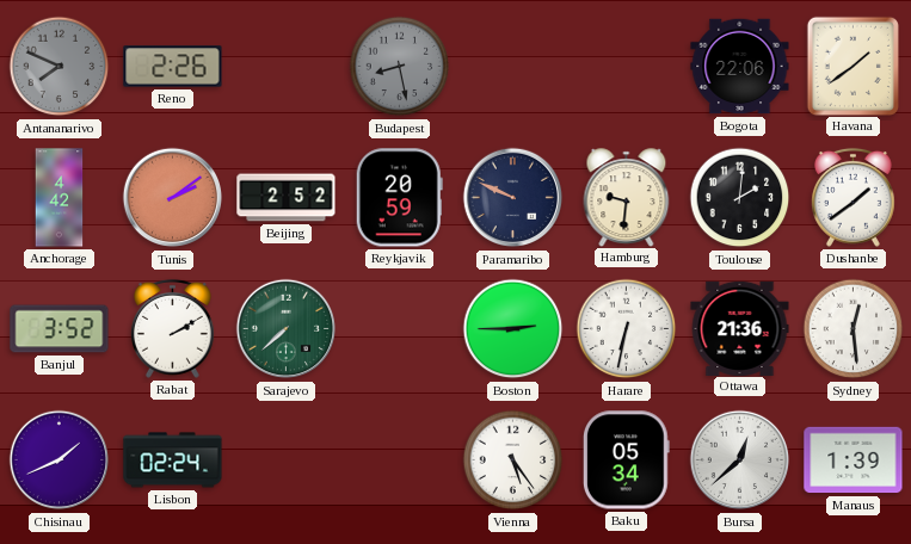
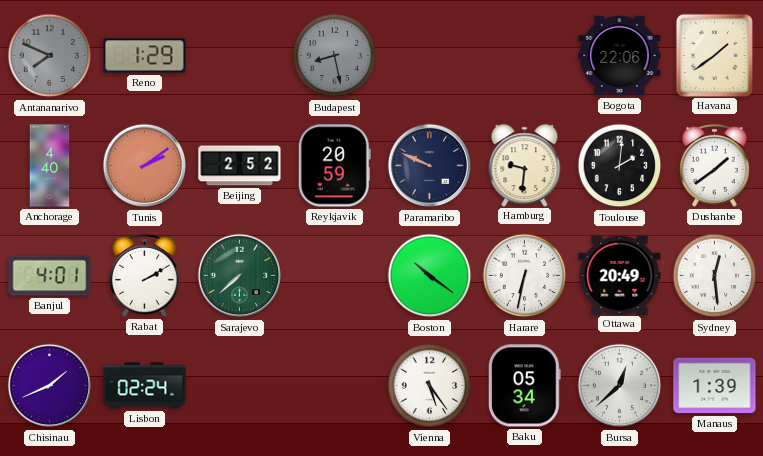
Reno: 2:26 -> 1:29 (145, 56)
Anchorage: 4:42 -> 4:40 (50, 166)
Banjul: 3:52 -> 4:01 (50, 276)
Boston: 2:45 -> 10:21 (430, 276)
Ottawa: 21:36 -> 20:49 (620, 275)
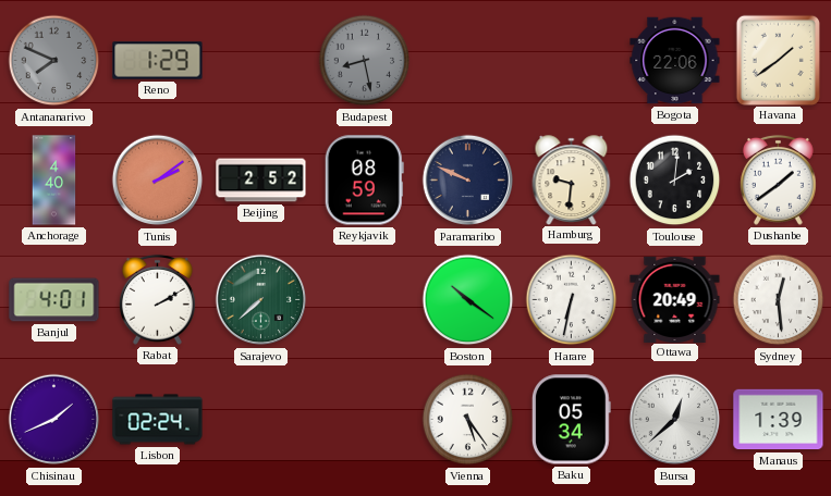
Reykjavik: 20:59 -> 08:59 (364, 181)
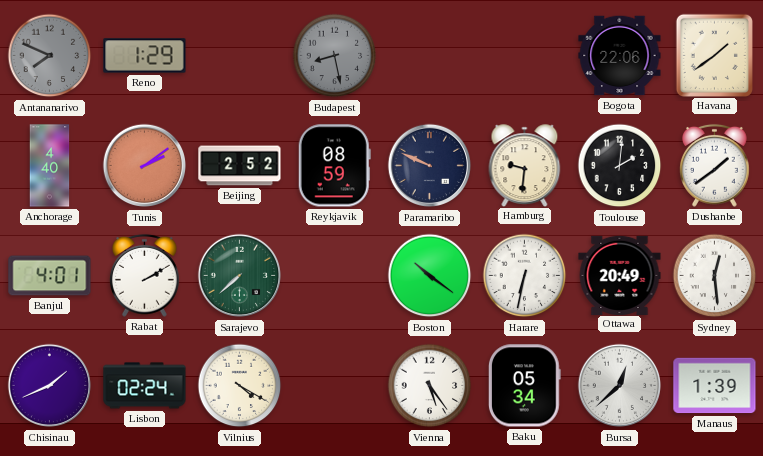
Vilnius: none -> 4:20 (240, 386)
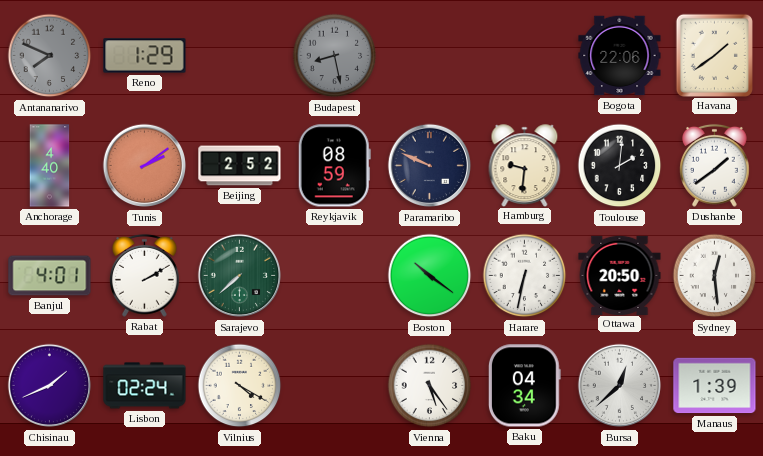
Ottawa: 20:49 -> 20:50 (620, 275)
Baku: 05:34 -> 04:34 (524, 386)
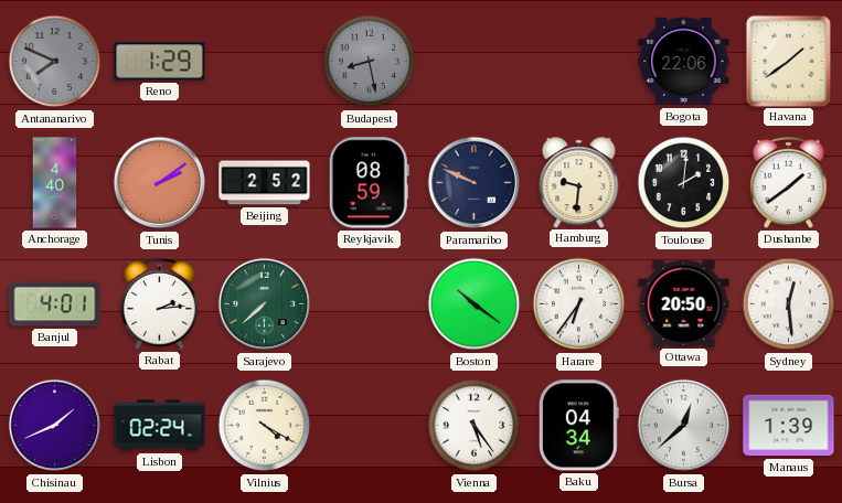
Rabat: 2:10 -> 2:14 (160, 303)
Harare: 6:32 -> 6:36 (579, 304)
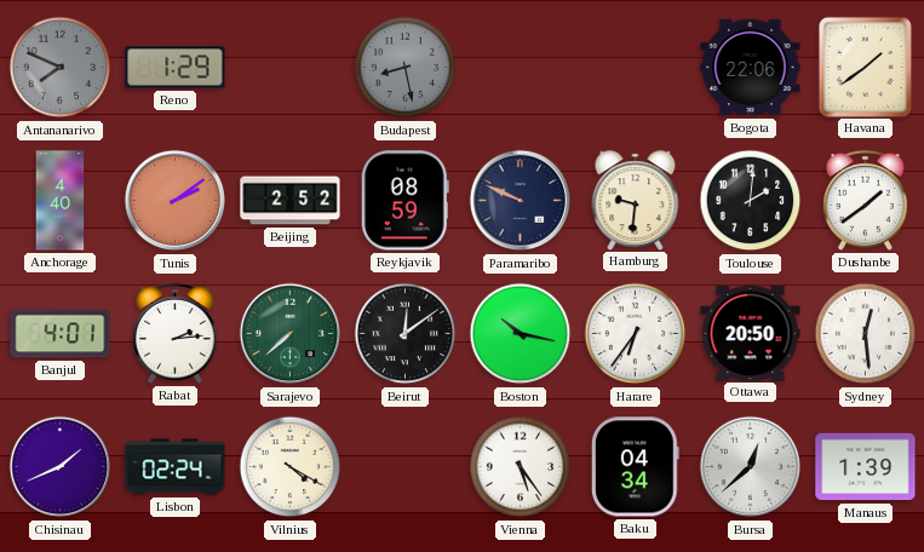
Beirut: none -> 12:09 (406, 334)
Boston: 10:21 -> 10:17 (521, 334)
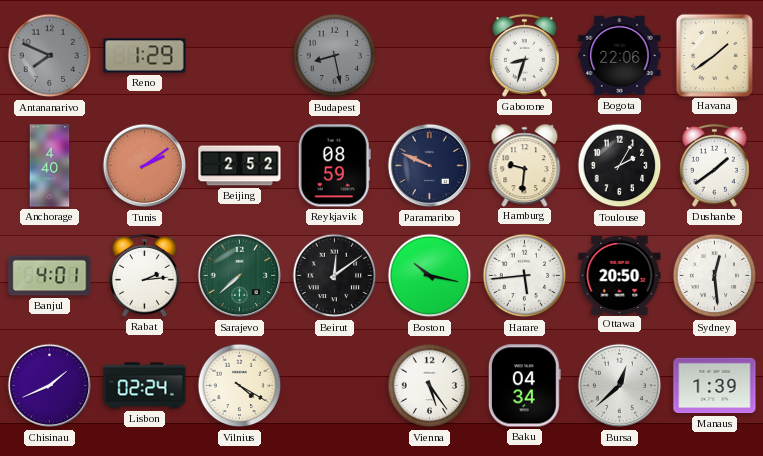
Gaborone: none -> 8:33 (525, 55)
Toulouse: 2:01 -> 2:05 (620, 166)
Harare: 6:36 -> 5:44 (525, 276)
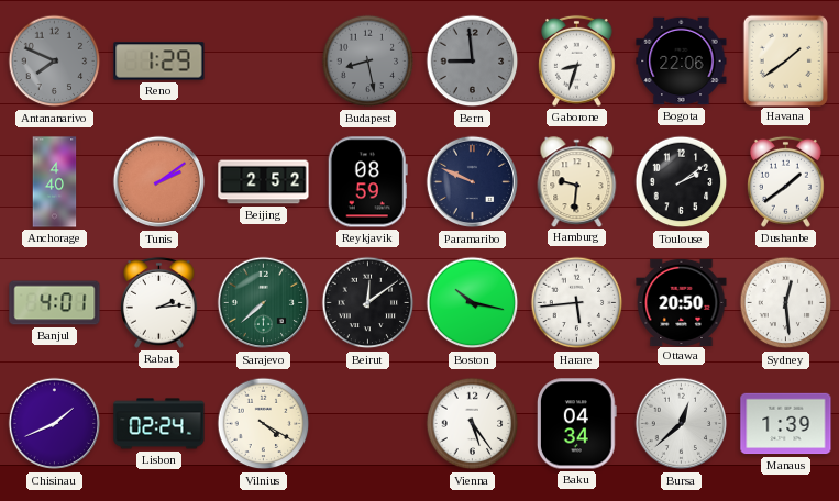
Bern: none -> 8:59 (473, 62)
Toulouse: 2:05 -> 2:09 (682, 182)
